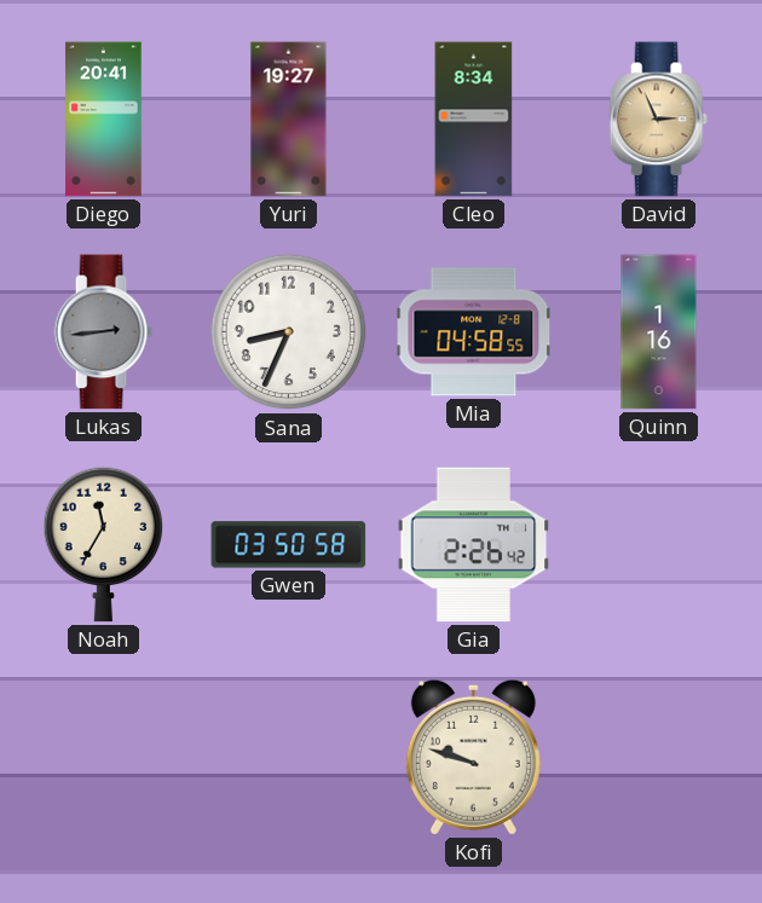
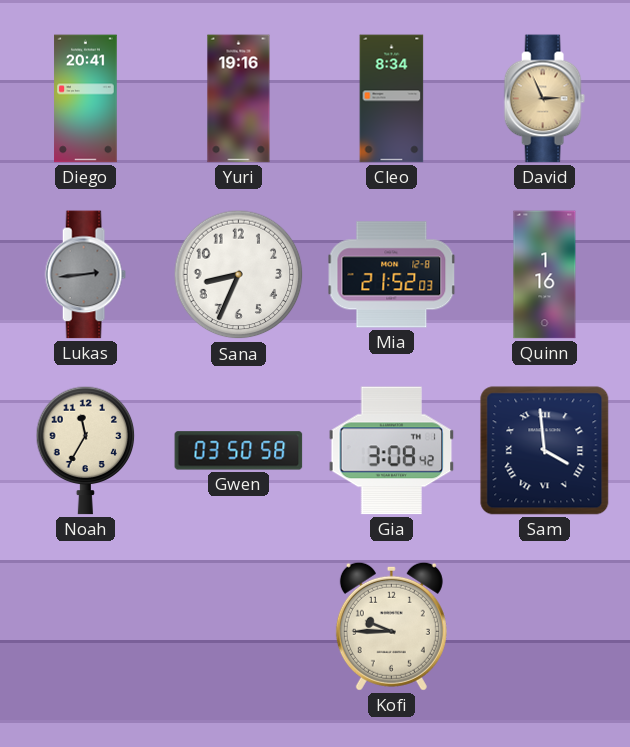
Yuri: 19:27 -> 19:16 (239, 99)
Mia: 04:58 -> 21:52 (392, 275)
Gia: 2:26 -> 3:08 (392, 451)
Sam: none -> 3:59 (545, 451)
Kofi: 9:48 -> 9:45 (391, 626)
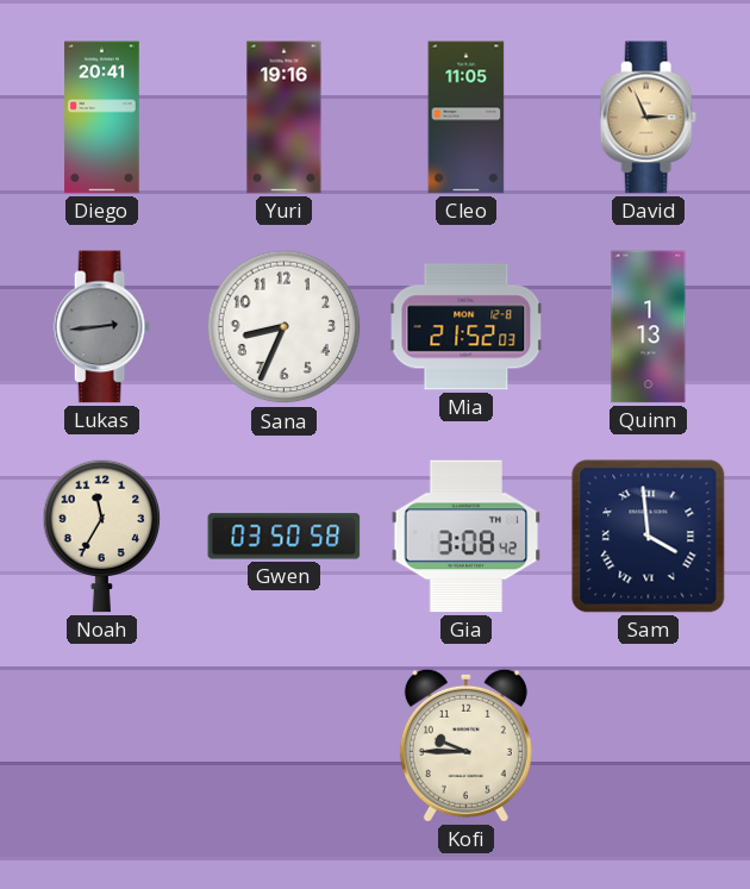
Cleo: 8:34 -> 11:05 (467, 118)
Quinn: 1:16 -> 1:13 (649, 327)
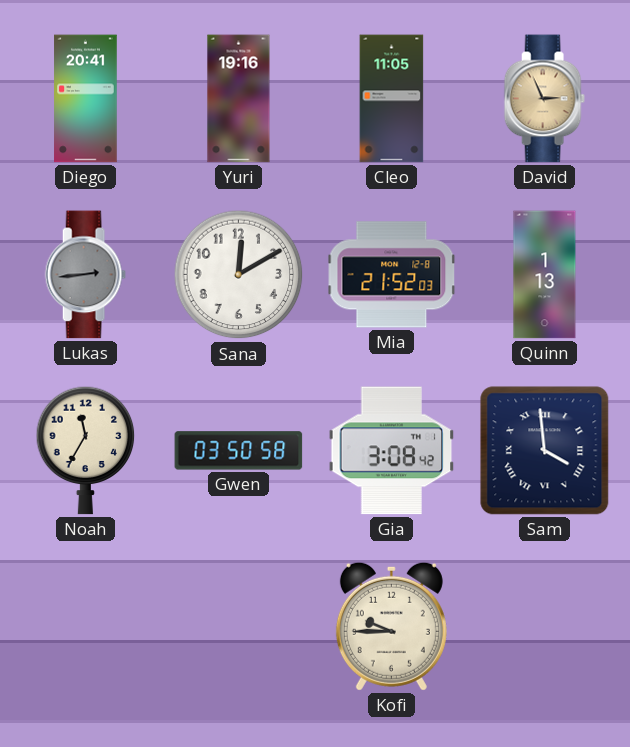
Sana: 8:34 -> 12:10 (239, 275)
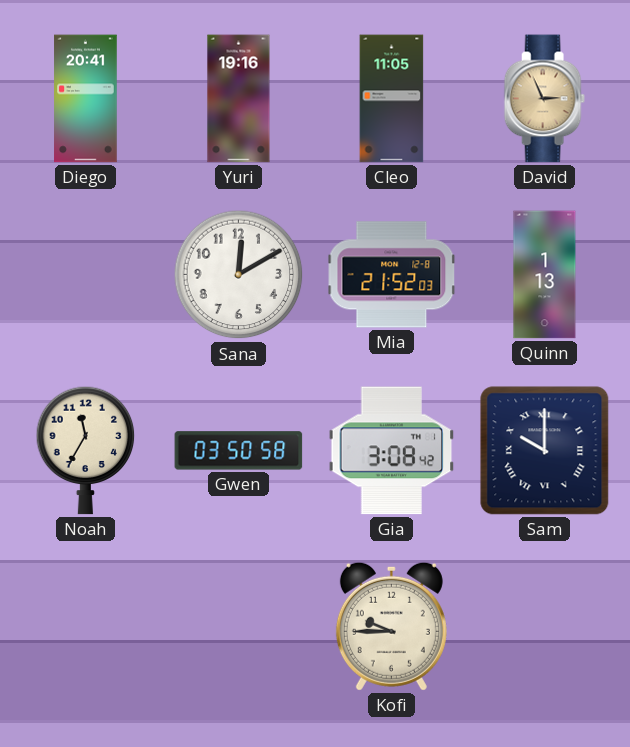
Lukas: 2:44 -> none (85, 275)
Sam: 3:59 -> 10:00 (545, 451)
